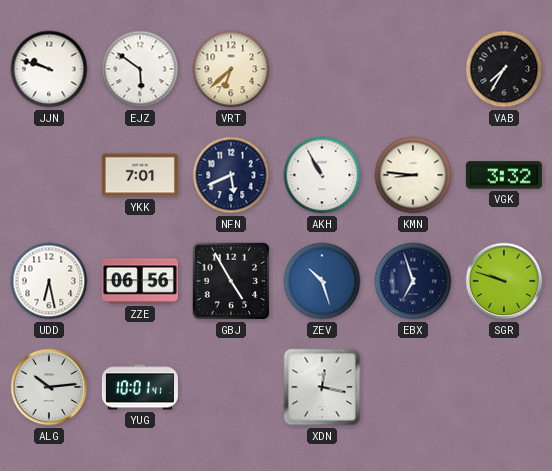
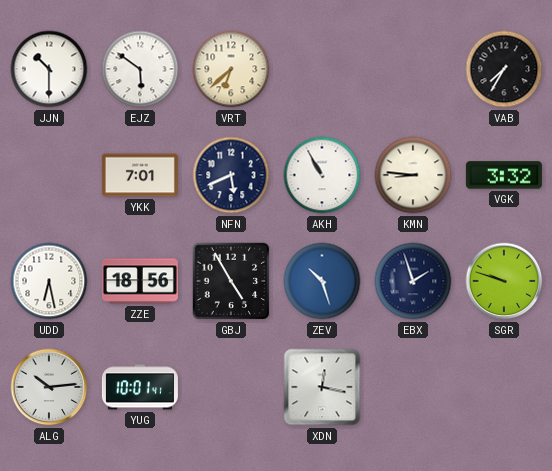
JJN: 9:48 -> 10:30 (49, 69)
ZZE: 06:56 -> 18:56 (140, 281)
EBX: 6:57 -> 1:57 (413, 281)
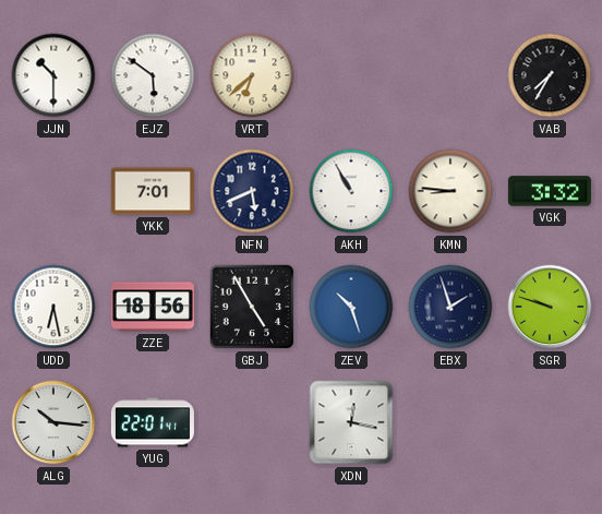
ALG: 10:14 -> 10:16 (53, 422)
YUG: 10:01 -> 22:01 (153, 422)
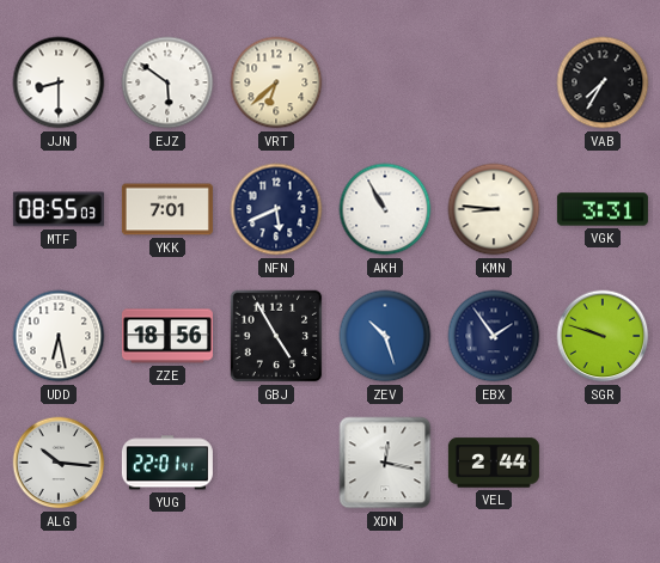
JJN: 10:30 -> 8:30 (59, 82)
MTF: none -> 08:55 (59, 209)
VGK: 3:32 -> 3:31 (603, 209)
EBX: 1:57 -> 1:54 (494, 336)
VEL: none -> 2:44 (494, 463)
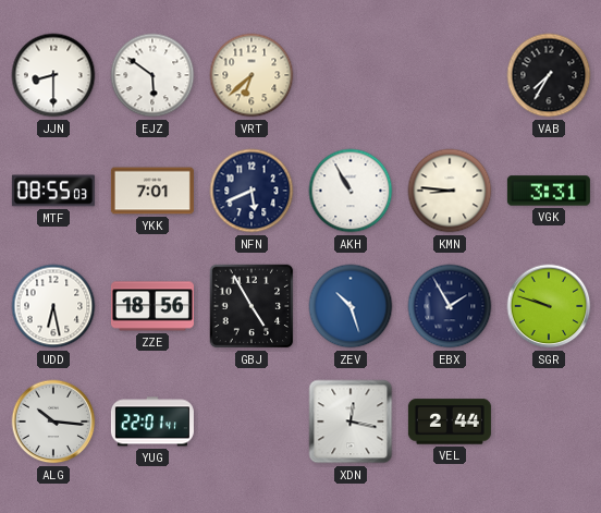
EBX: 1:54 -> 1:55 (450, 306)
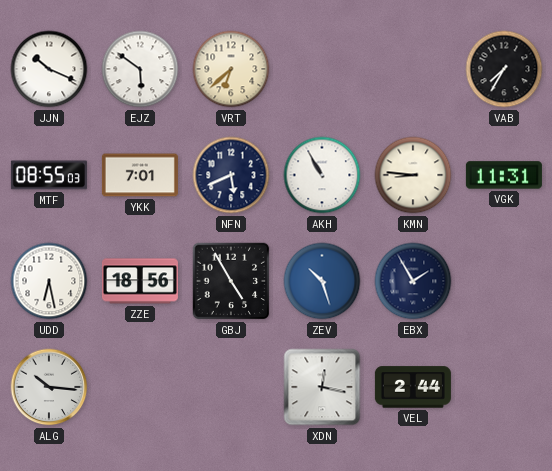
JJN: 8:30 -> 10:19 (49, 69)
VGK: 3:31 -> 11:31 (504, 175)
SGR: 9:48 -> none (549, 306)
YUG: 22:01 -> none (152, 422)
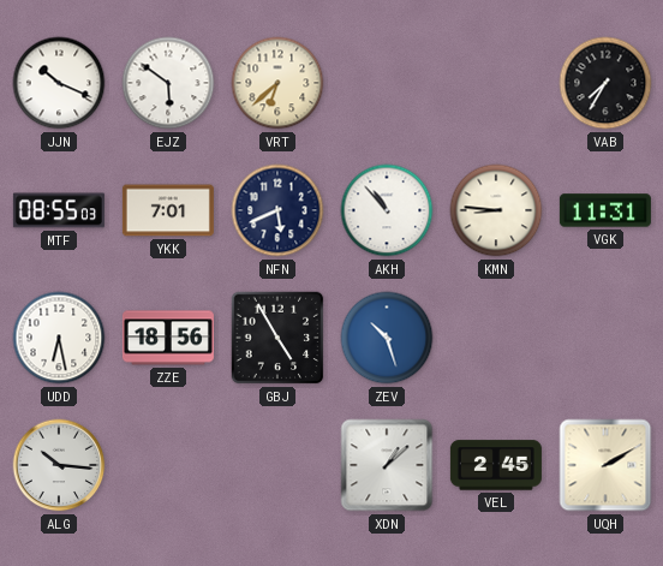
AKH: 10:55 -> 10:53 (387, 210)
EBX: 1:55 -> none (413, 281)
XDN: 12:17 -> 1:08 (387, 465)
VEL: 2:44 -> 2:45 (496, 465)
UQH: none -> 2:10 (605, 465)
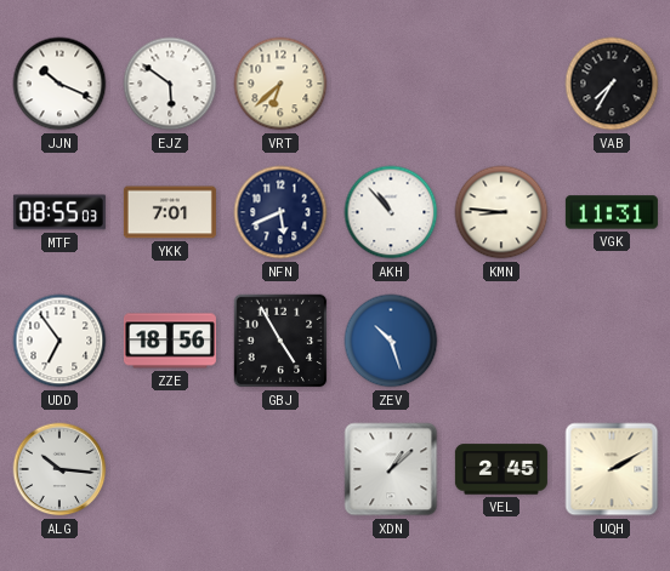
UDD: 6:28 -> 6:54 (59, 341)
